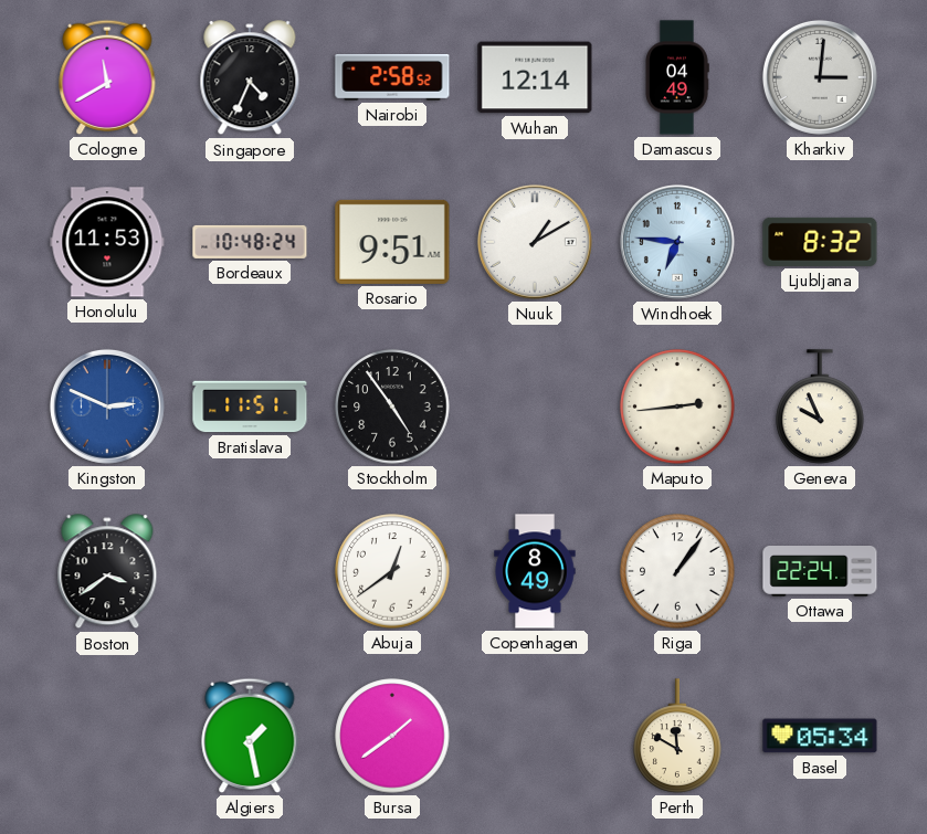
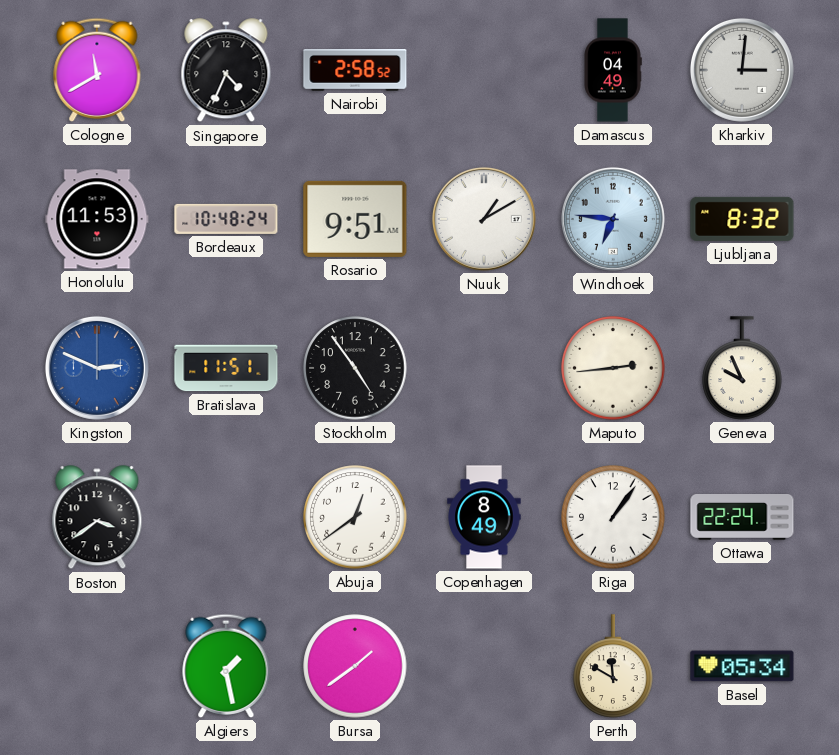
Wuhan: 12:14 -> none (535, 77)
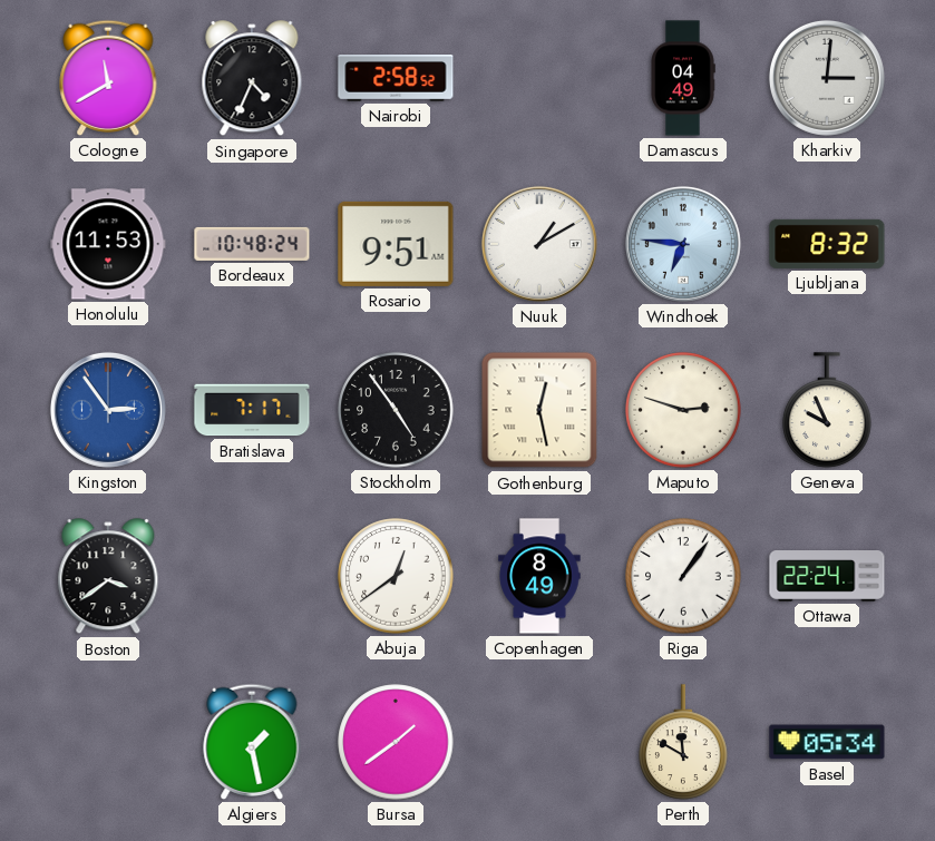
Kingston: 2:49 -> 2:54 (108, 410)
Bratislava: 11:51 -> 7:17 (252, 410)
Gothenburg: none -> 12:28 (539, 410)
Maputo: 2:44 -> 2:48 (683, 410)
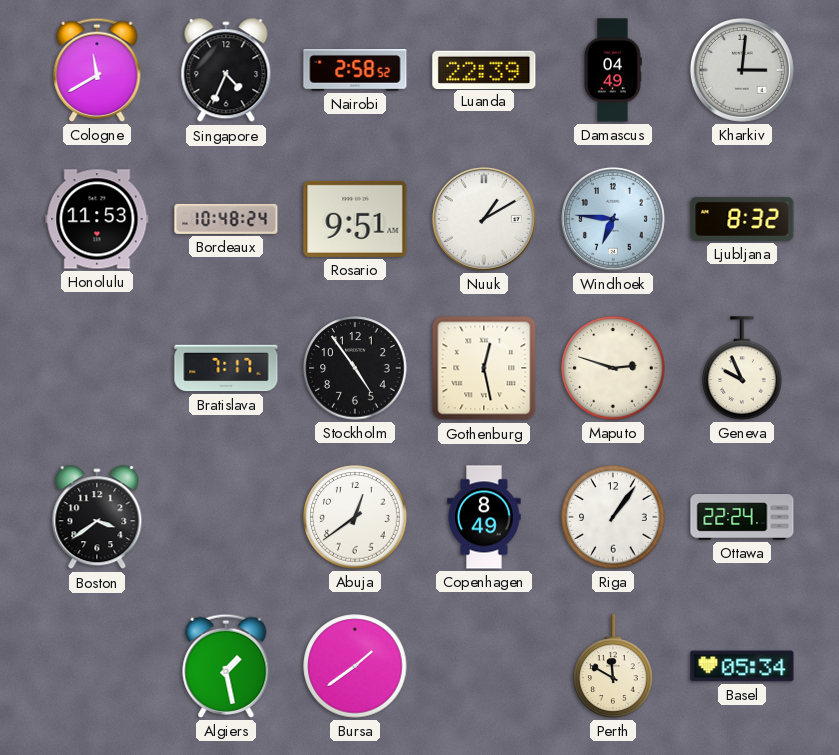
Luanda: none -> 22:39 (484, 69)
Kingston: 2:54 -> none (108, 410)
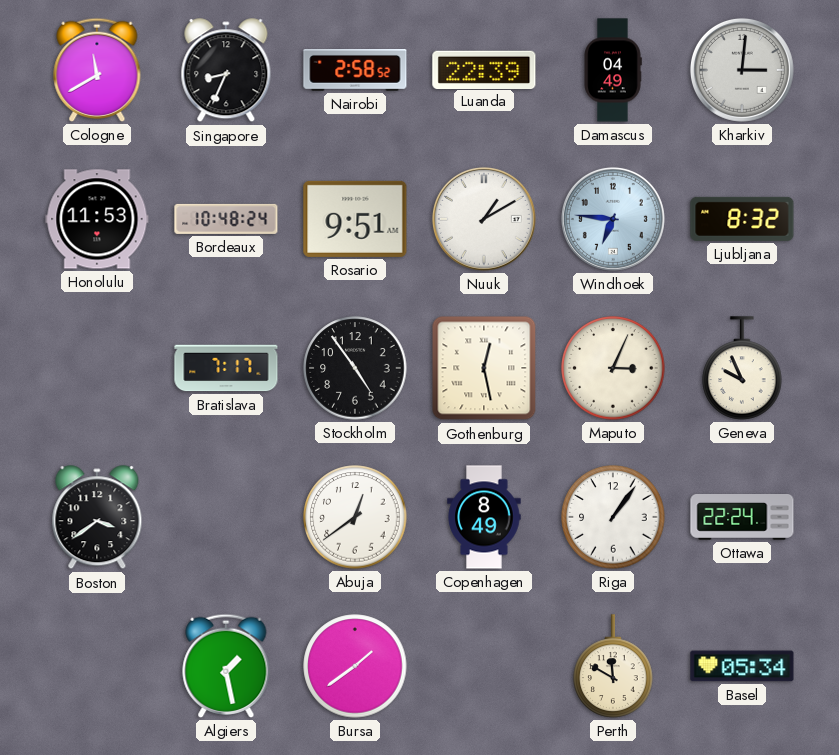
Singapore: 4:34 -> 8:34 (226, 71)
Maputo: 2:48 -> 3:04 (613, 368)
